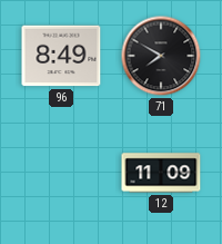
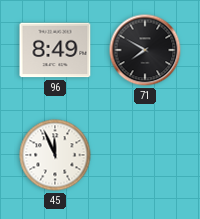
45: none -> 11:56 (55, 155)
12: 11:09 -> none (161, 173)
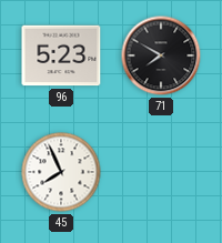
96: 8:49 -> 5:23 (61, 55)
45: 11:56 -> 7:56 (61, 172)
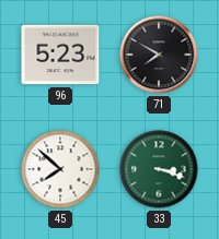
45: 7:56 -> 7:52 (60, 169)
33: none -> 3:18 (159, 169)
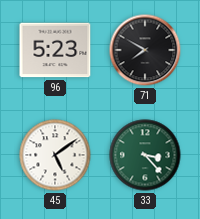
45: 7:52 -> 5:09 (55, 155)
33: 3:18 -> 3:23 (145, 155)
